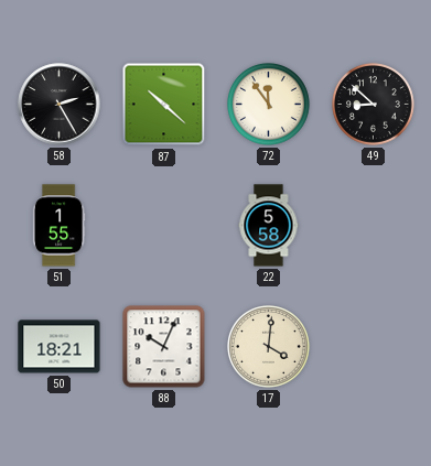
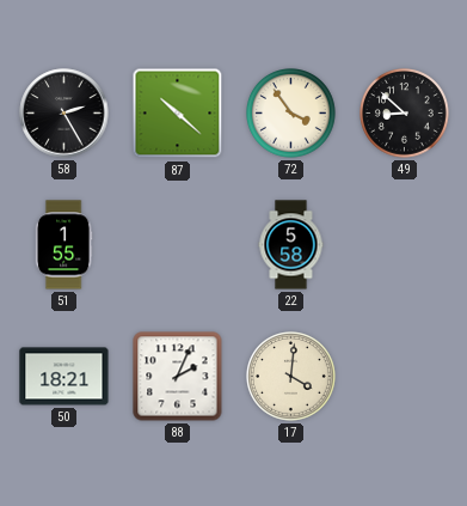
72: 11:54 -> 3:54 (291, 114)
88: 10:04 -> 2:04 (178, 377)
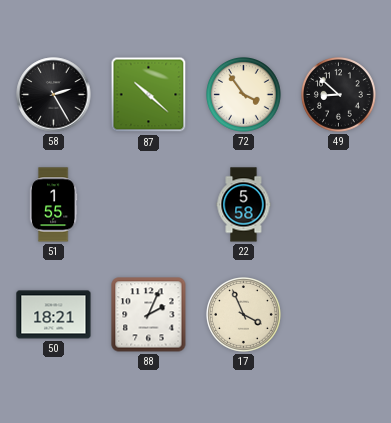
17: 4:01 -> 3:56 (244, 315)
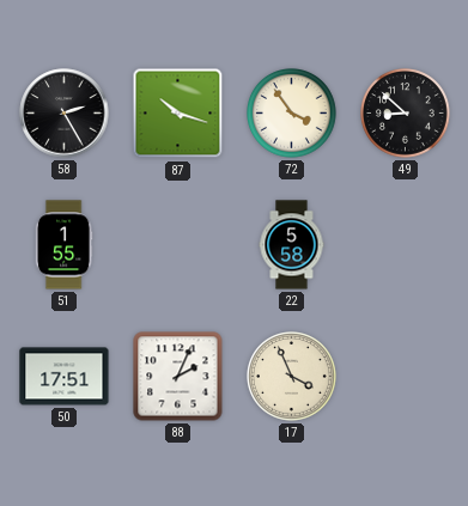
87: 10:22 -> 10:18 (178, 114)
50: 18:21 -> 17:51 (65, 377)
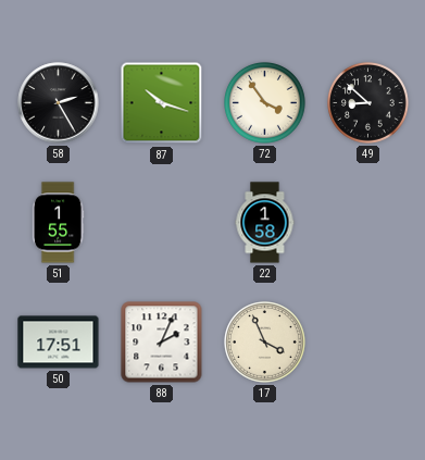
22: 5:58 -> 1:58 (265, 223)
